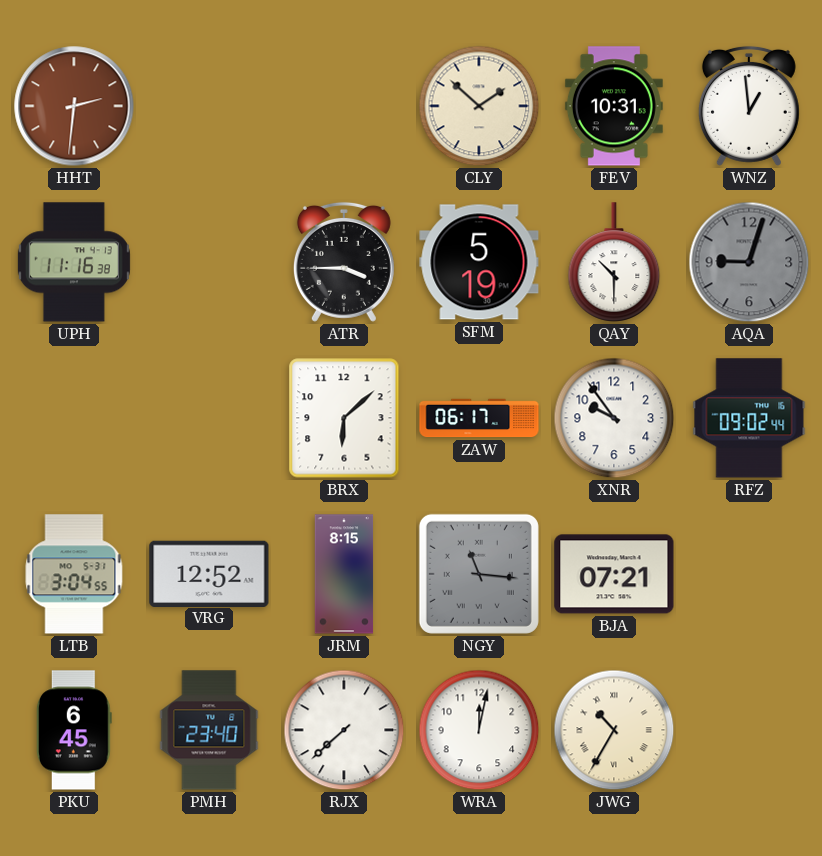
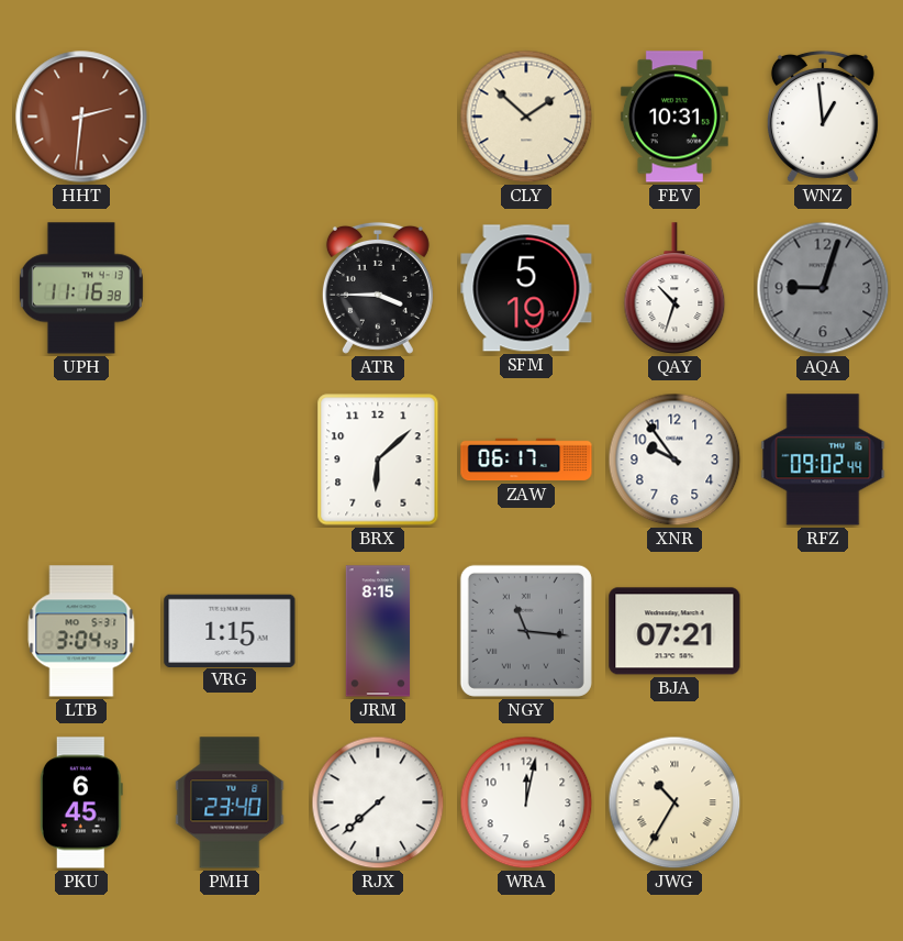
QAY: 10:30 -> 10:33 (675, 288)
LTB: 3:04:55 -> 3:04:43 (81, 631)
VRG: 12:52 -> 1:15 (230, 630)
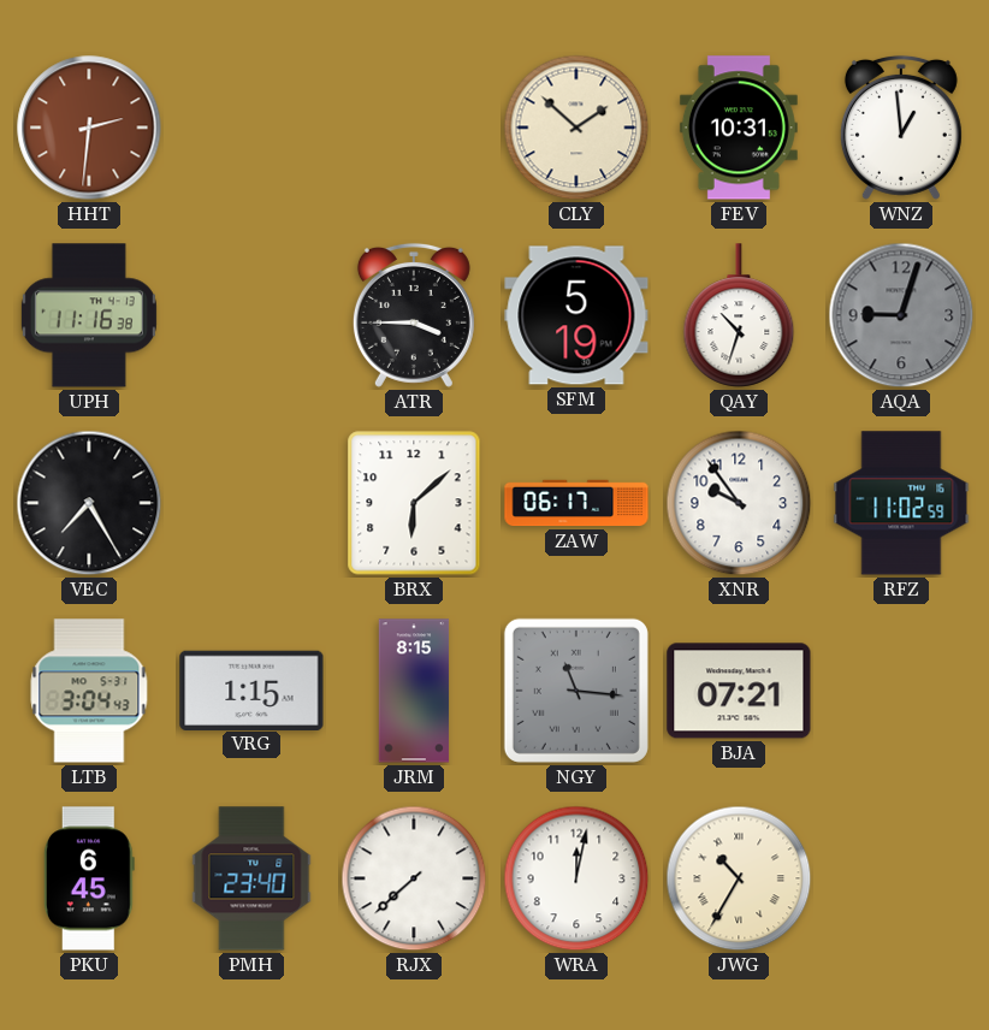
VEC: none -> 7:25 (89, 503)
RFZ: 09:02 -> 11:02 (901, 503)
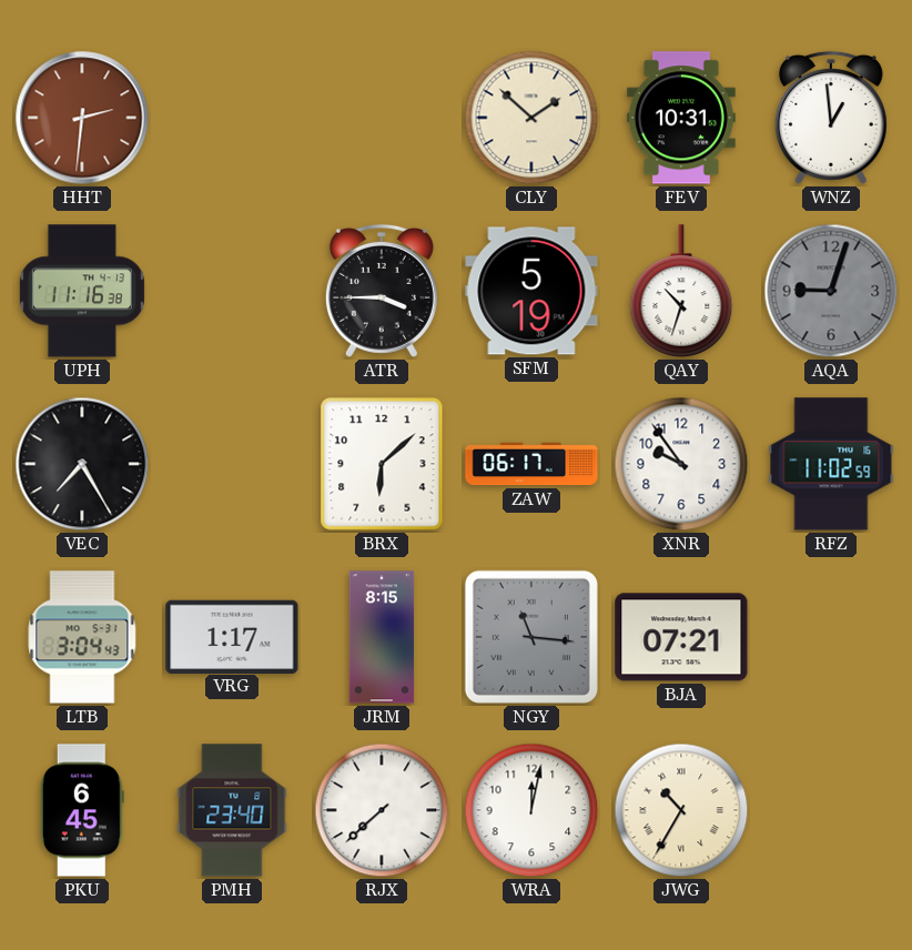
VRG: 1:15 -> 1:17 (232, 636)
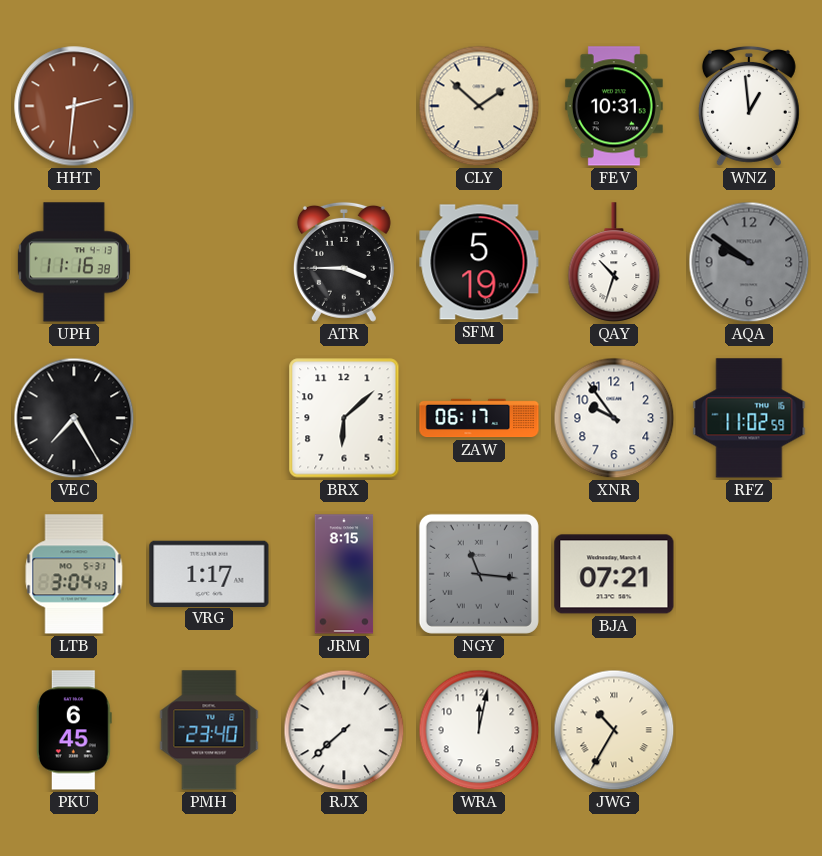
AQA: 9:03 -> 9:51 (749, 262)
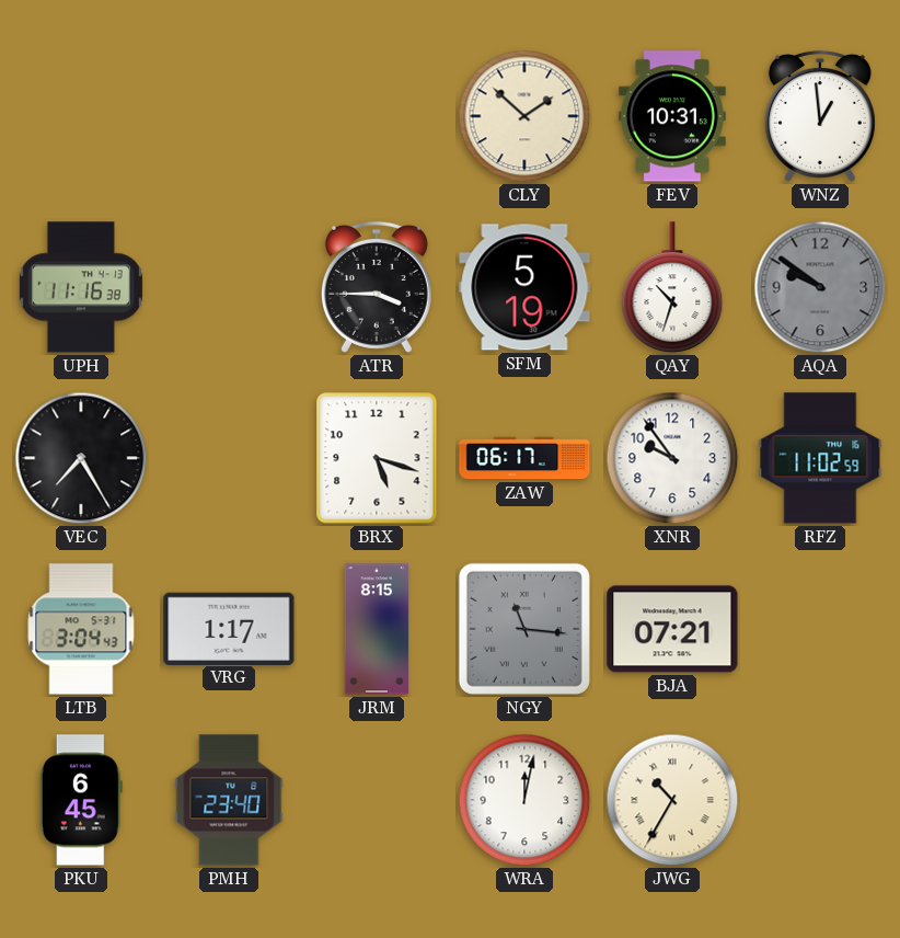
HHT: 2:31 -> none (74, 106)
BRX: 6:08 -> 5:18 (377, 458)
RJX: 7:38 -> none (344, 730)
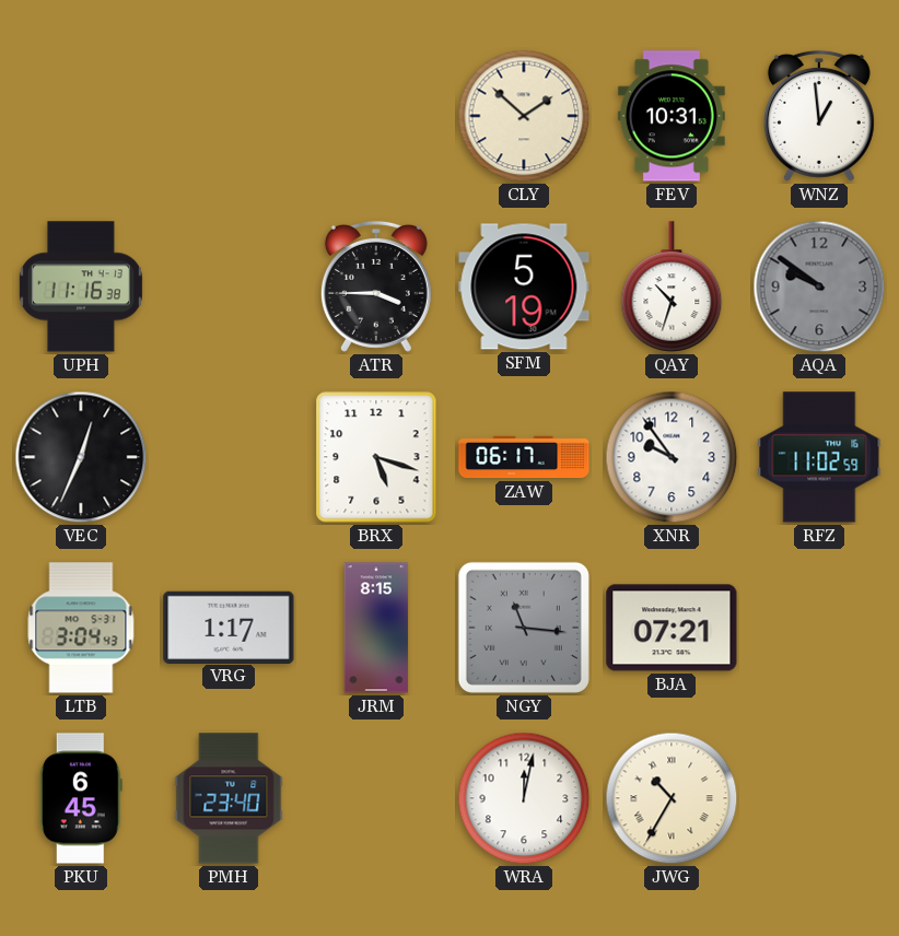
VEC: 7:25 -> 12:34 (81, 457)
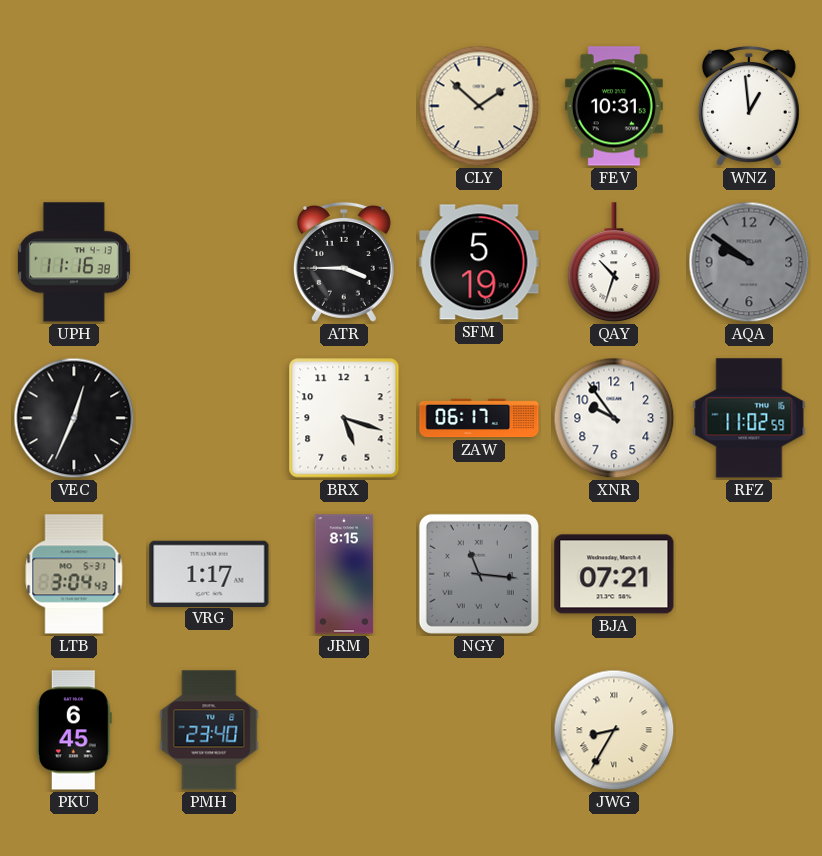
WRA: 12:02 -> none (524, 798)
JWG: 10:35 -> 8:35 (614, 730)
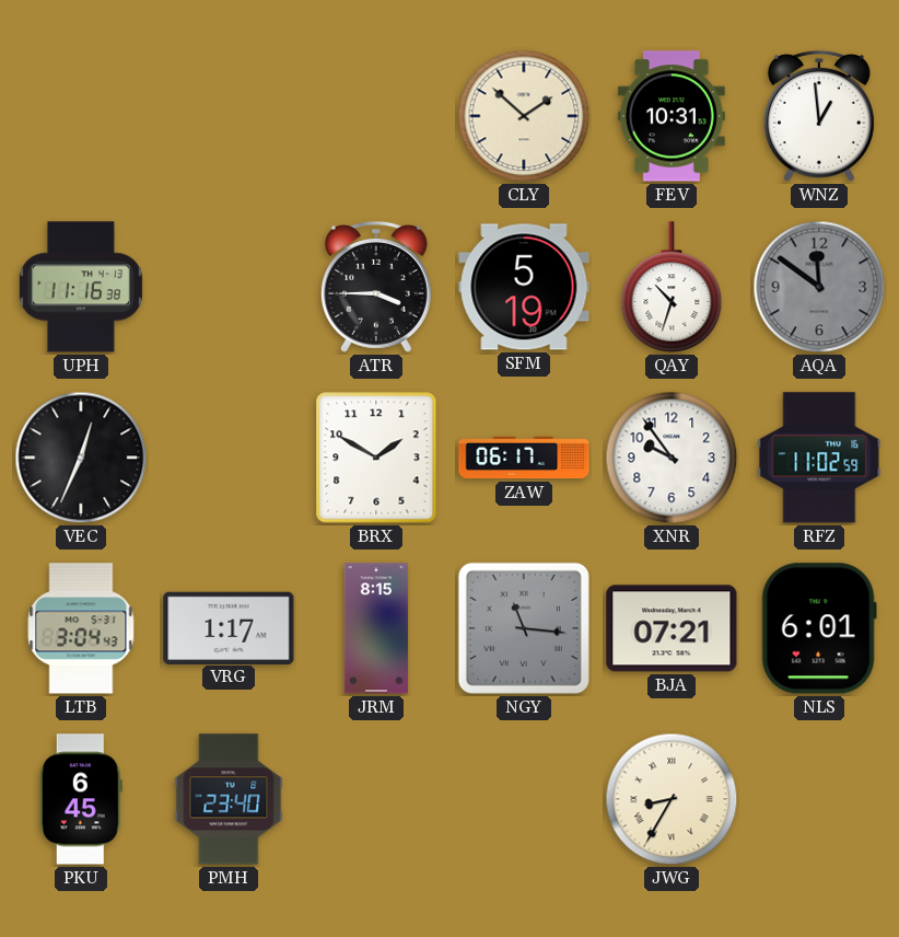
AQA: 9:51 -> 11:51 (819, 287)
BRX: 5:18 -> 1:50 (376, 458)
NLS: none -> 6:01 (819, 628)
